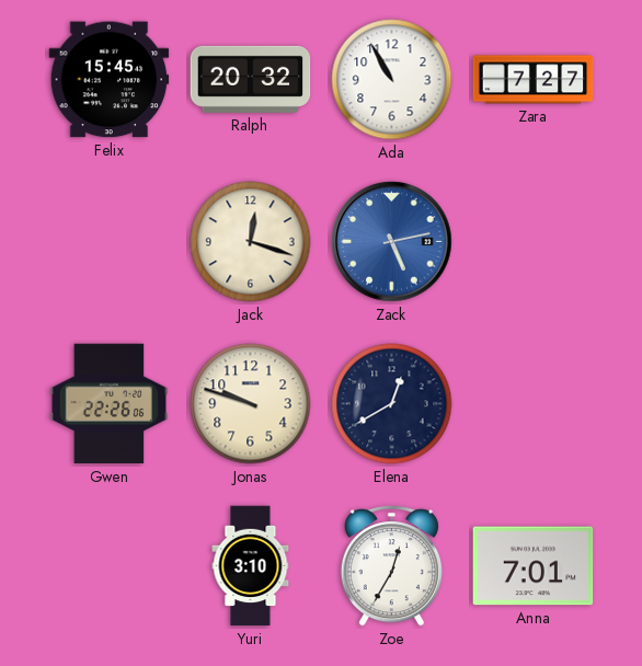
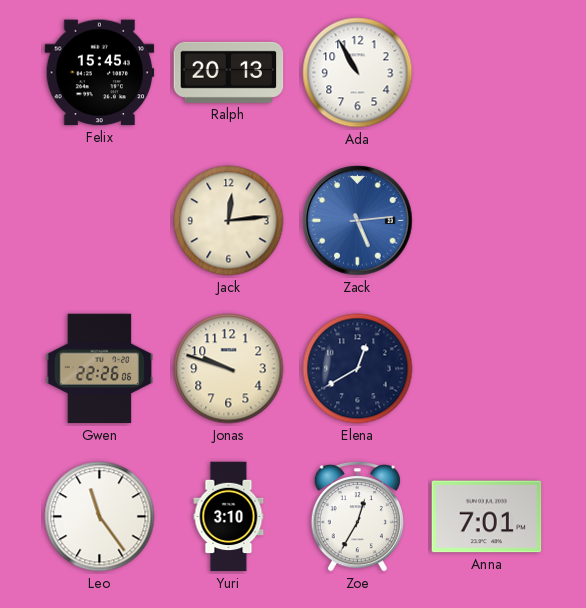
Ralph: 20:32 -> 20:13 (229, 72)
Zara: 7:27 -> none (534, 80)
Jack: 12:18 -> 12:14 (229, 221)
Zack: 5:13 -> 5:14 (358, 221)
Leo: none -> 11:24 (100, 517)
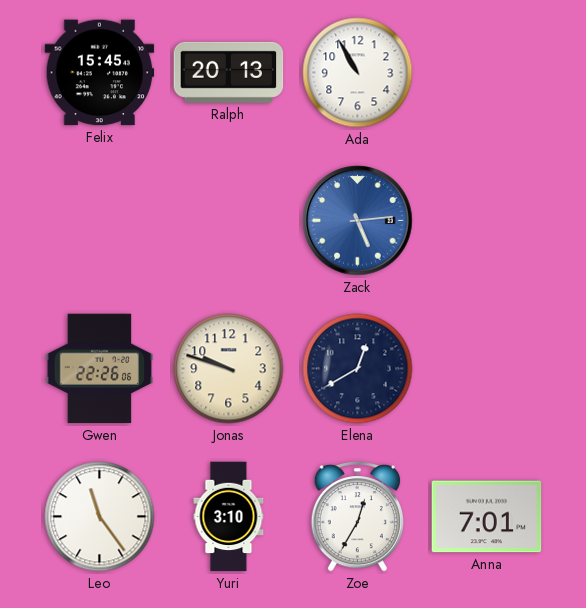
Jack: 12:14 -> none (229, 221)
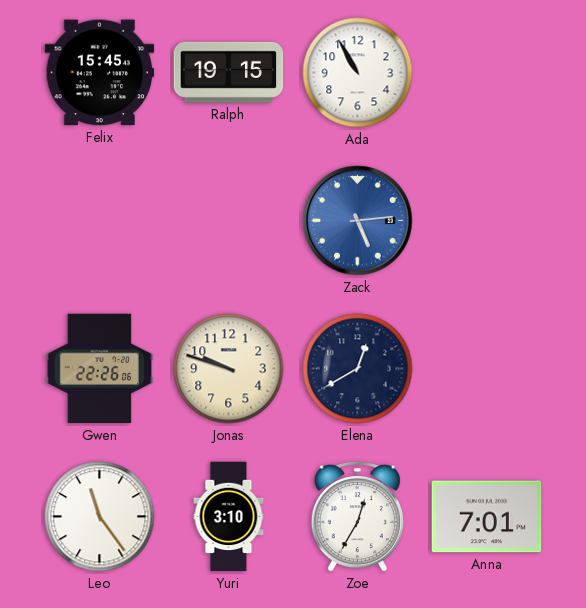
Ralph: 20:13 -> 19:15 (229, 72)
